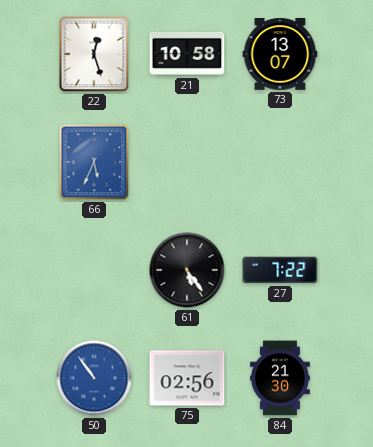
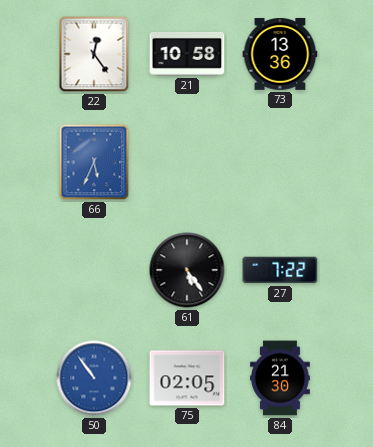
22: 12:27 -> 12:24 (94, 54)
73: 13:07 -> 13:36 (280, 54)
75: 02:56 -> 02:05 (187, 378)
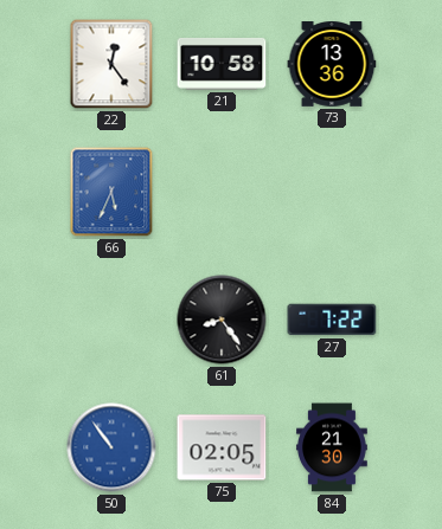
61: 5:24 -> 8:24 (222, 320)
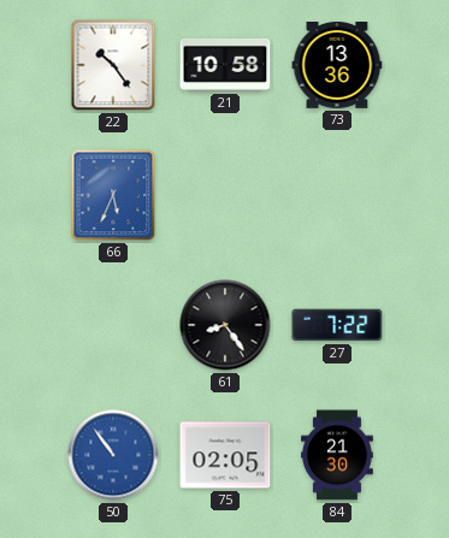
22: 12:24 -> 10:24 (113, 65)
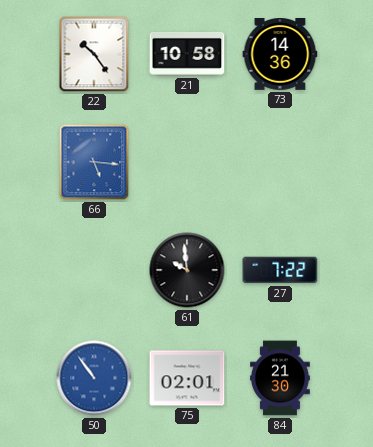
73: 13:36 -> 14:36 (280, 54)
66: 5:34 -> 5:16 (94, 162)
61: 8:24 -> 9:59 (187, 270)
75: 02:05 -> 02:01 (187, 378)
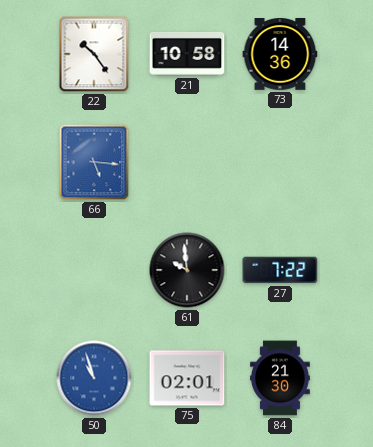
50: 10:54 -> 10:57 (94, 378)
